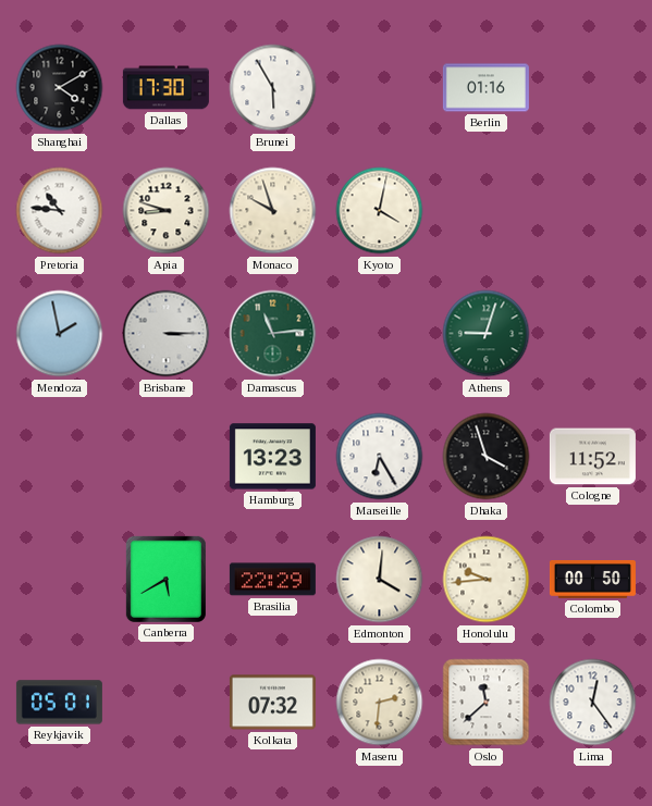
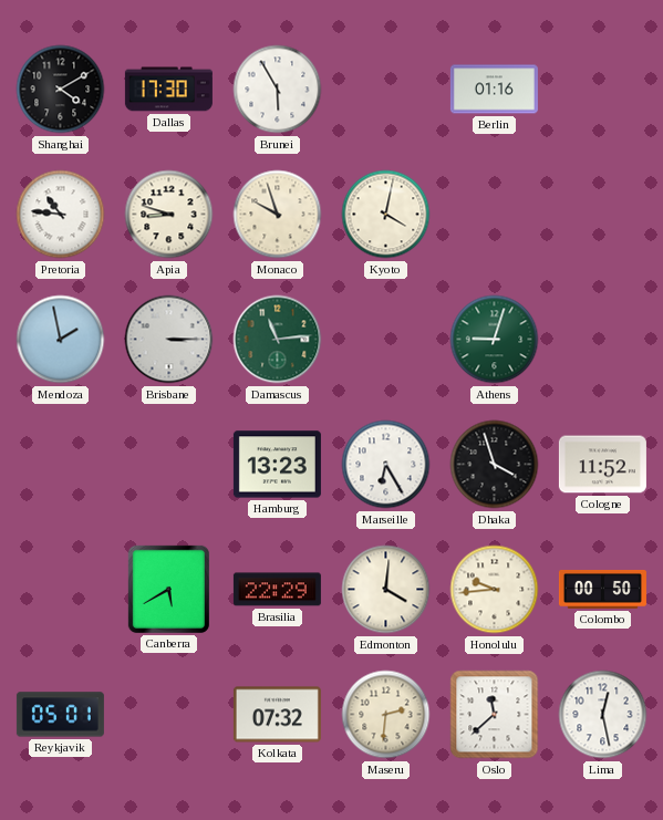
Lima: 12:24 -> 12:28 (603, 715)
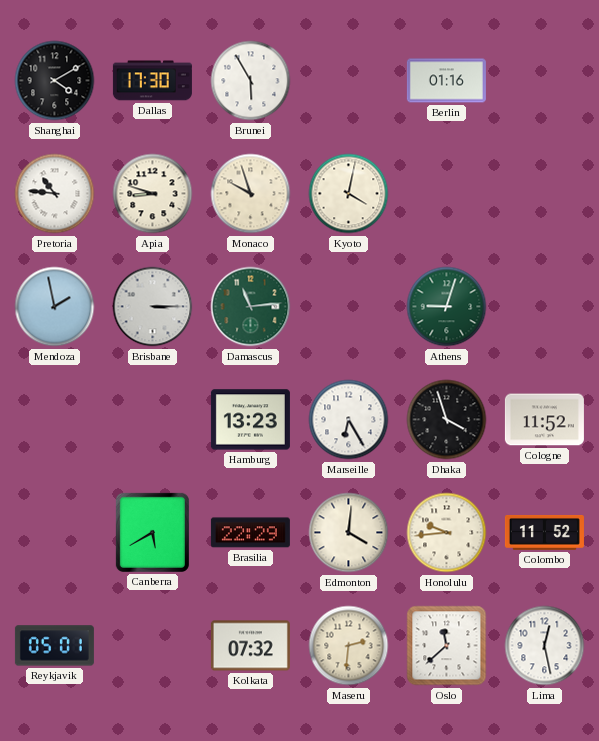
Colombo: 00:50 -> 11:52 (544, 532)
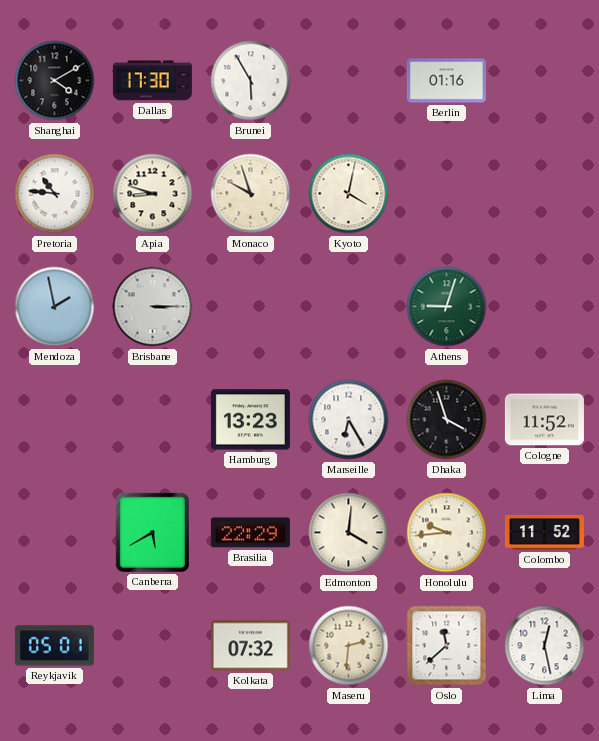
Damascus: 11:14 -> none (251, 307)
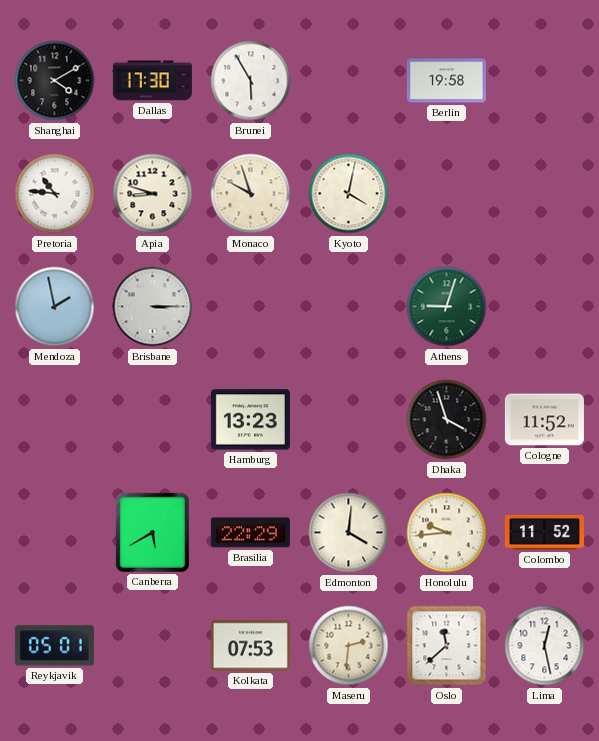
Berlin: 01:16 -> 19:58 (446, 81)
Marseille: 6:25 -> none (349, 420)
Kolkata: 07:32 -> 07:53 (250, 646)
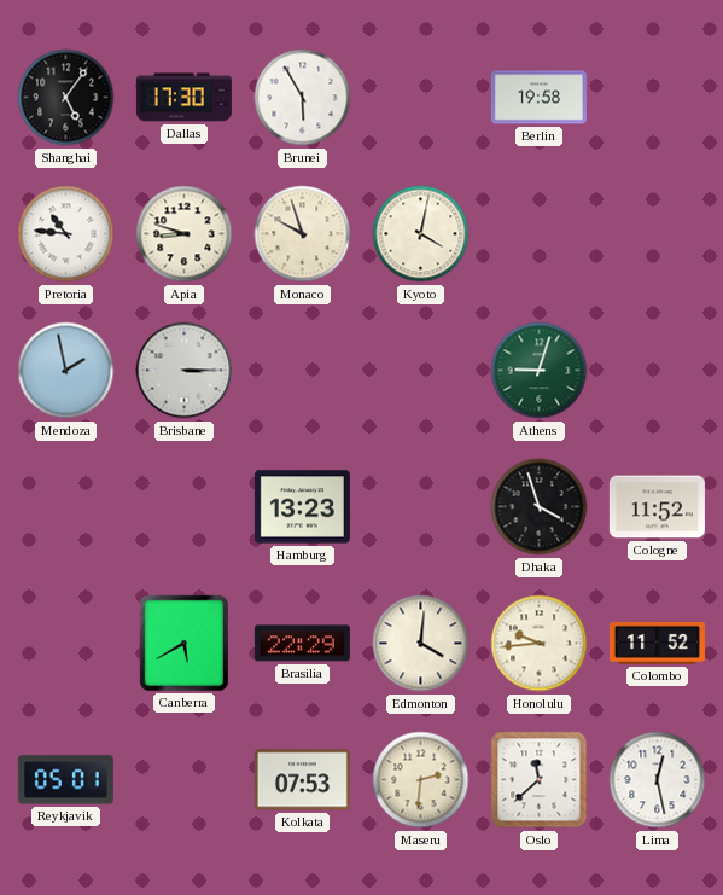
Shanghai: 4:10 -> 5:06 (66, 98)
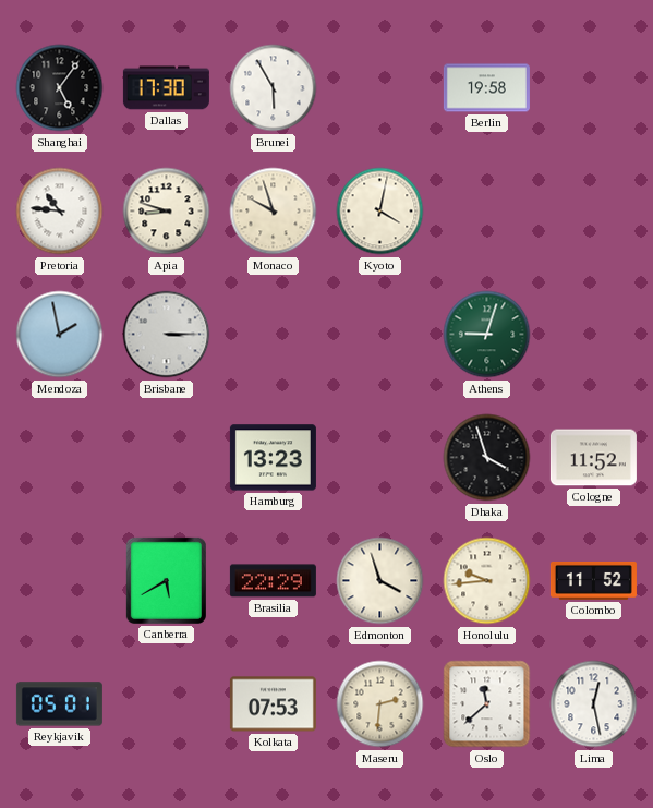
Edmonton: 4:01 -> 3:57 (380, 581)
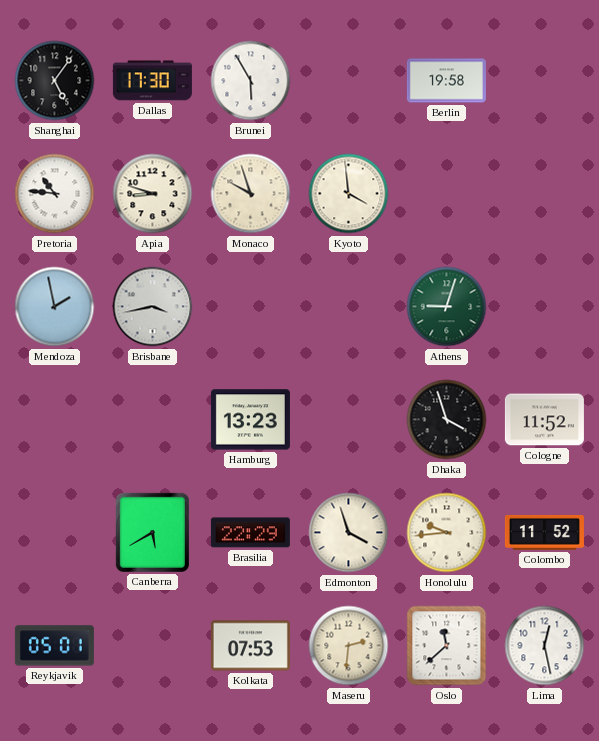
Kyoto: 4:02 -> 3:59 (349, 194)
Brisbane: 3:15 -> 3:43 (153, 307)
